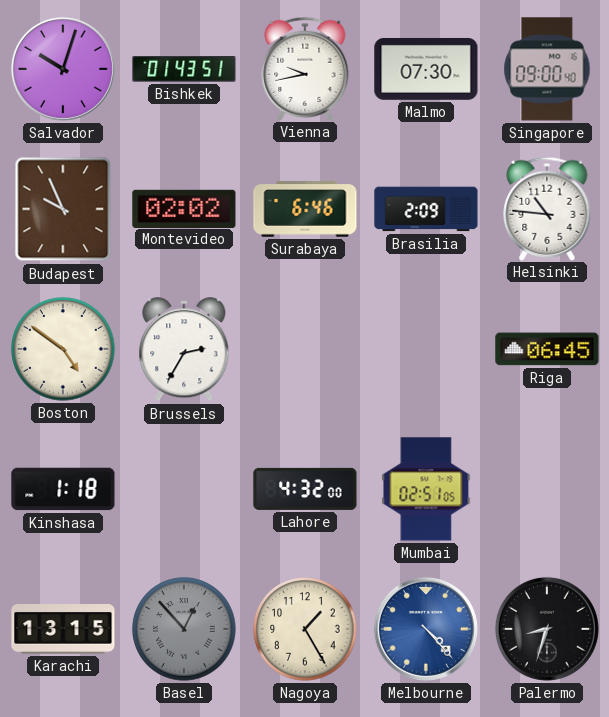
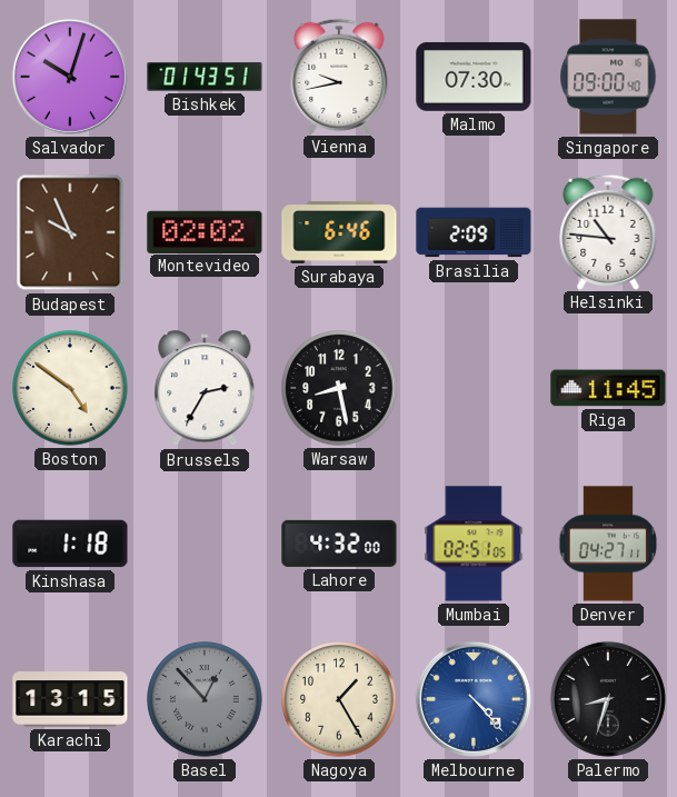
Warsaw: none -> 8:28 (339, 388)
Riga: 06:45 -> 11:45 (608, 388)
Denver: none -> 04:27 (608, 544)
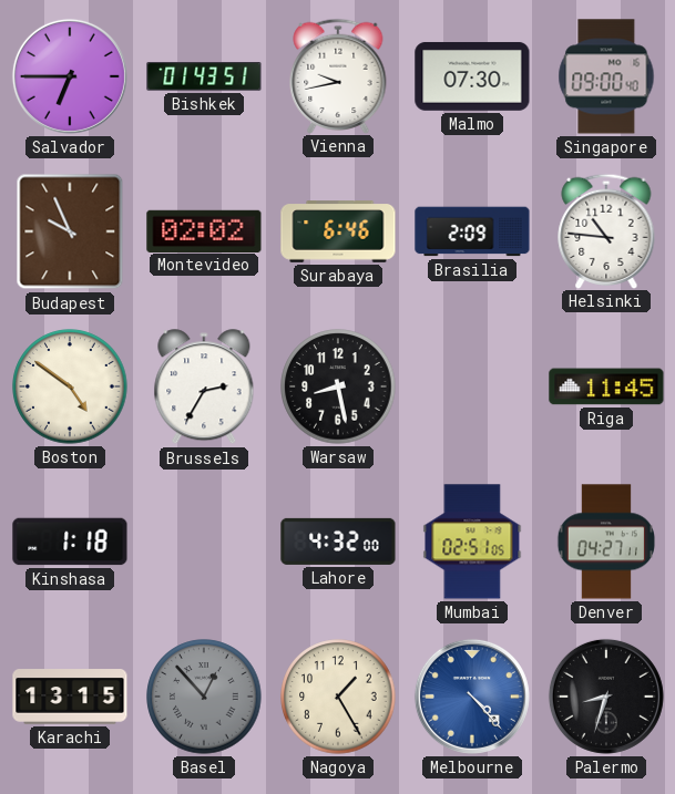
Salvador: 10:03 -> 6:45 (70, 76)
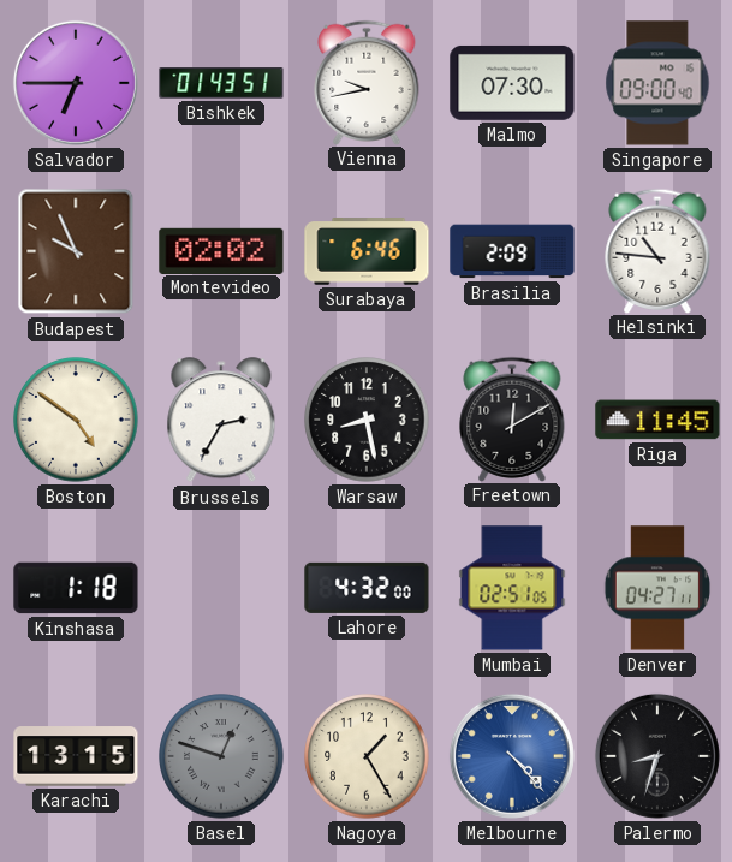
Freetown: none -> 12:10 (512, 418)
Basel: 12:53 -> 12:48 (221, 756)
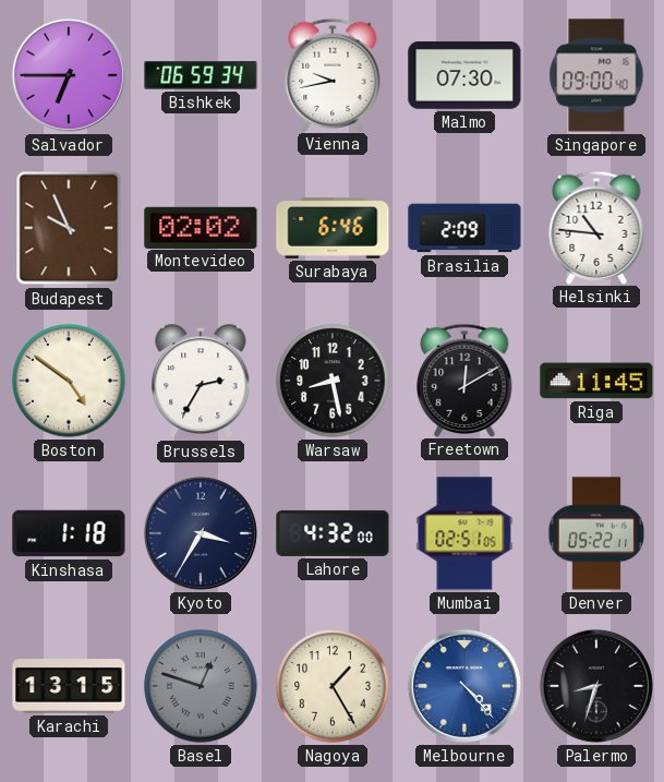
Bishkek: 01:43 -> 06:59 (201, 75)
Kyoto: none -> 3:35 (201, 533)
Denver: 04:27 -> 05:22 (596, 533)
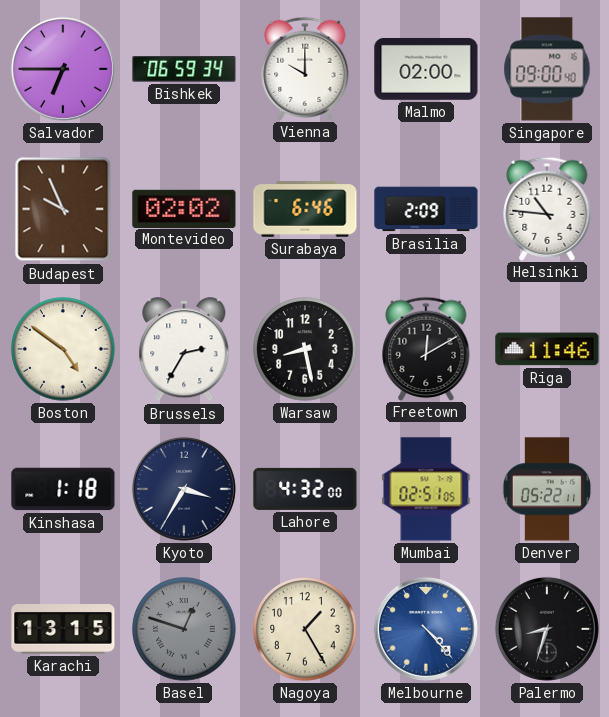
Vienna: 9:43 -> 10:00 (305, 68)
Malmo: 07:30 -> 02:00 (426, 69)
Riga: 11:45 -> 11:46 (547, 349)
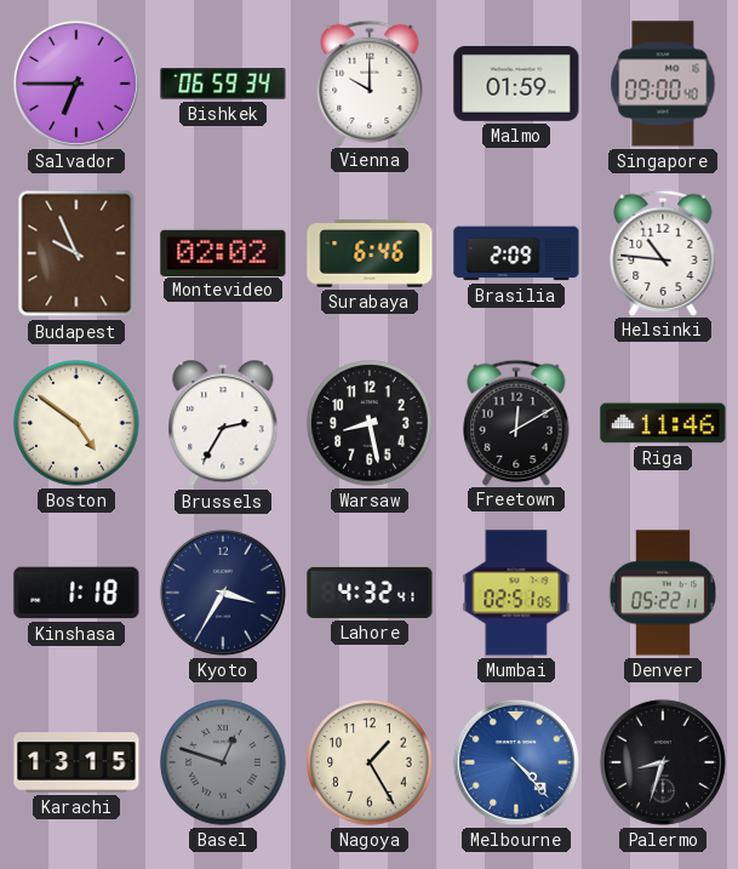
Malmo: 02:00 -> 01:59 (516, 84)
Lahore: 4:32:00 -> 4:32:41 (370, 593)
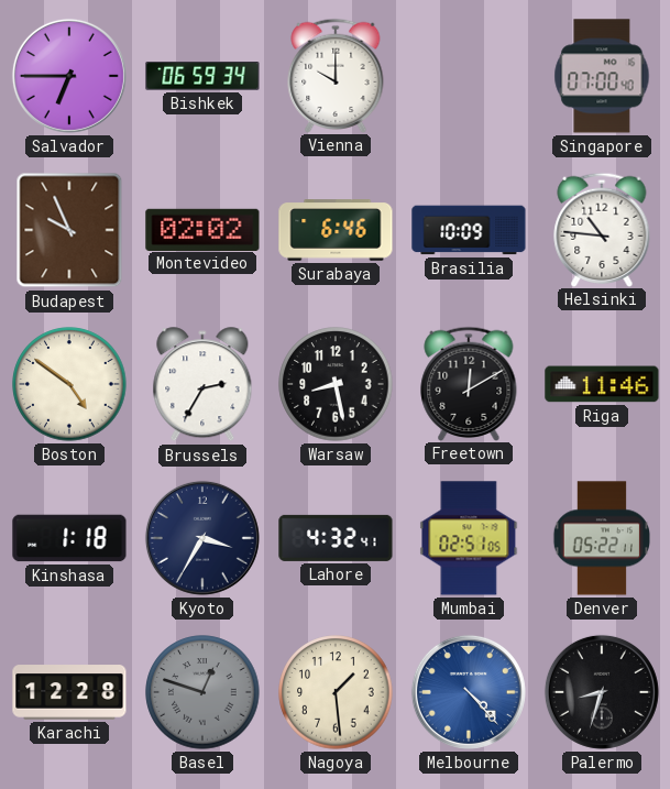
Malmo: 01:59 -> none (516, 84)
Singapore: 09:00 -> 07:00 (602, 76)
Brasilia: 2:09 -> 10:09 (469, 230)
Karachi: 13:15 -> 12:28 (69, 692)
Nagoya: 1:25 -> 1:29 (336, 692)
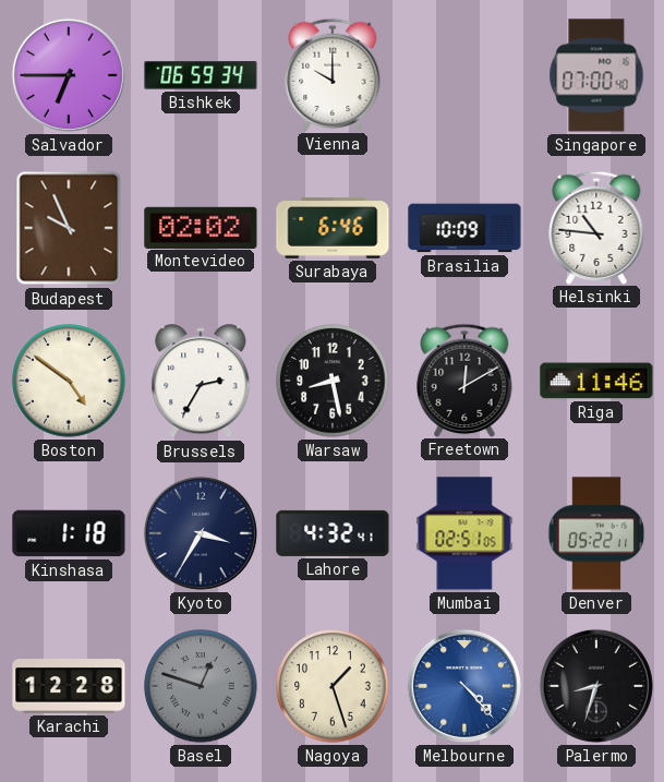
Nagoya: 1:29 -> 1:27 (333, 686)
